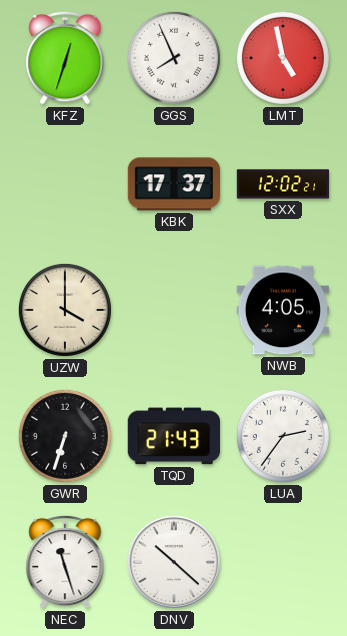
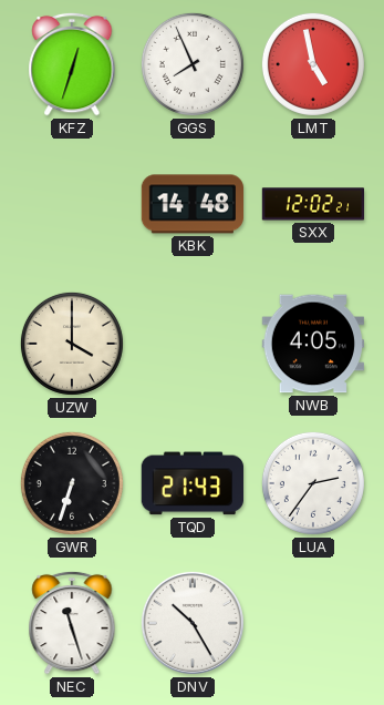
KBK: 17:37 -> 14:48 (193, 204)
DNV: 10:22 -> 10:25 (193, 623)
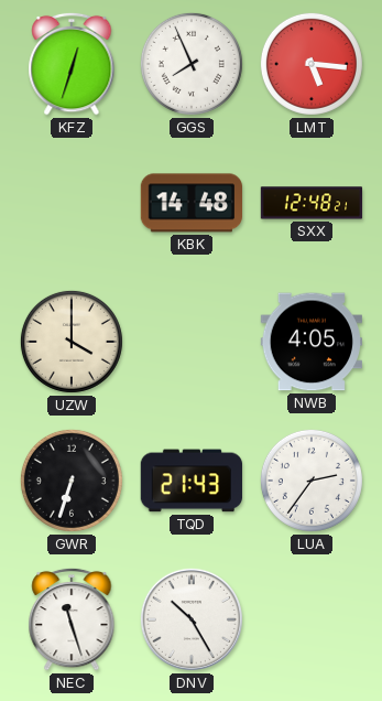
LMT: 4:58 -> 5:16 (312, 64)
SXX: 12:02 -> 12:48 (312, 203)
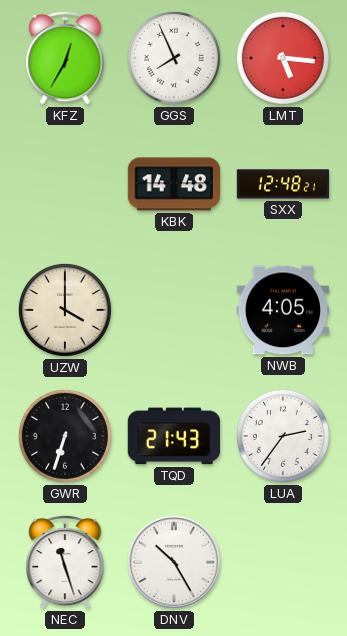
KFZ: 12:33 -> 12:35 (65, 58)
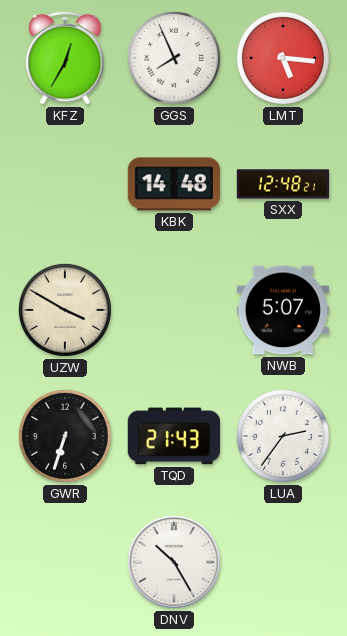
UZW: 4:00 -> 3:50 (65, 310)
NWB: 4:05 -> 5:07 (282, 310)
NEC: 11:27 -> none (65, 562)
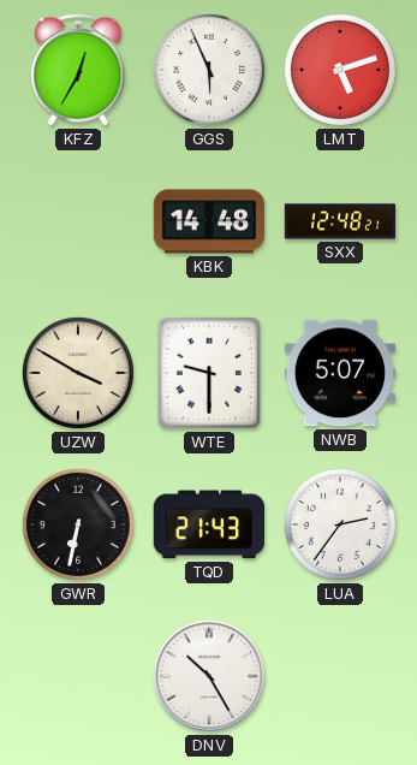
GGS: 7:56 -> 5:56 (209, 70)
LMT: 5:16 -> 5:12 (340, 70)
WTE: none -> 9:30 (209, 373)
GWR: 6:33 -> 6:32 (78, 524)
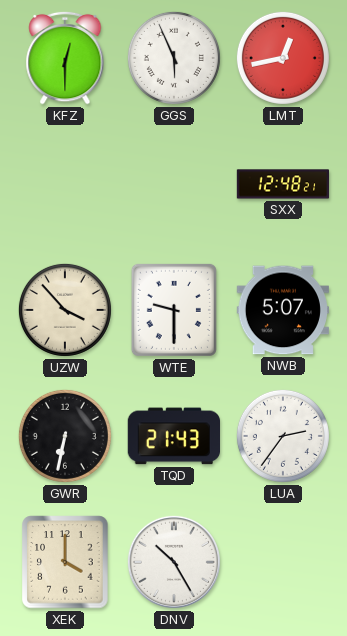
KFZ: 12:35 -> 12:30 (65, 58)
LMT: 5:12 -> 12:43 (283, 58)
KBK: 14:48 -> none (209, 221)
UZW: 3:50 -> 3:53 (65, 310)
XEK: none -> 4:00 (65, 562)
